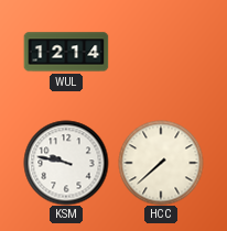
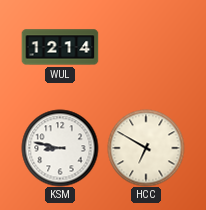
KSM: 9:47 -> 8:47 (60, 148)
HCC: 7:38 -> 6:50 (146, 148)
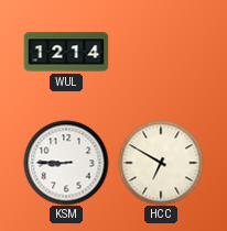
KSM: 8:47 -> 8:45 (66, 163)
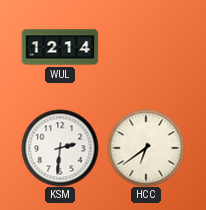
KSM: 8:45 -> 2:31 (60, 148)
HCC: 6:50 -> 6:39 (146, 148)
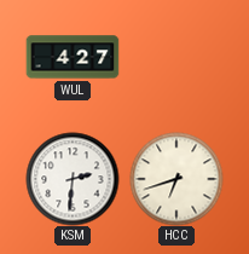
WUL: 12:14 -> 4:27 (73, 57)
HCC: 6:39 -> 6:42 (176, 179)
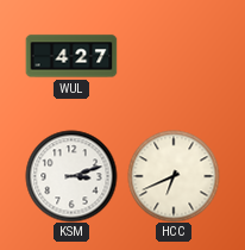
KSM: 2:31 -> 3:12 (71, 176)
HCC: 6:42 -> 6:41 (174, 176)
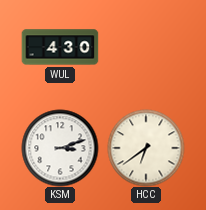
WUL: 4:27 -> 4:30 (60, 47)
HCC: 6:41 -> 6:39 (146, 148)
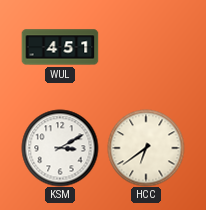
WUL: 4:30 -> 4:51 (60, 47)
KSM: 3:12 -> 3:10 (60, 148)
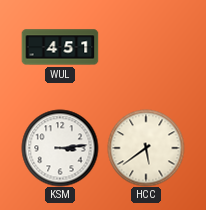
KSM: 3:10 -> 3:14 (60, 148)
HCC: 6:39 -> 5:39 (146, 148)
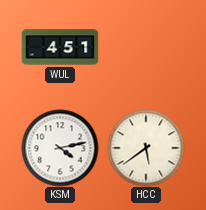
KSM: 3:14 -> 4:13 (60, 148)
